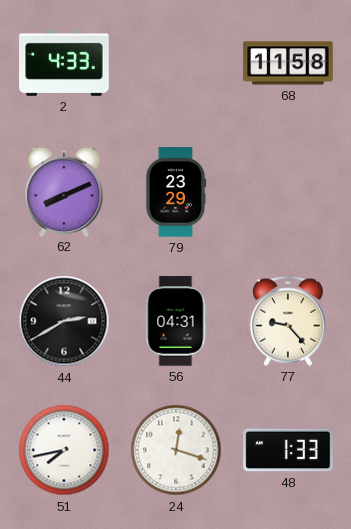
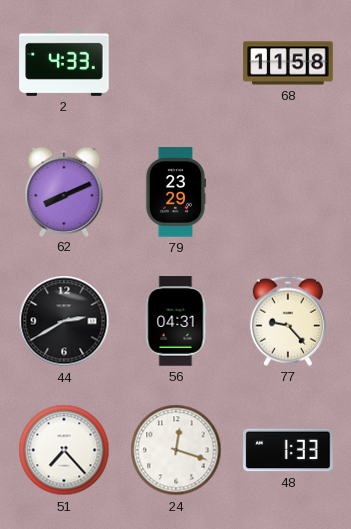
51: 7:43 -> 7:23 (64, 450)
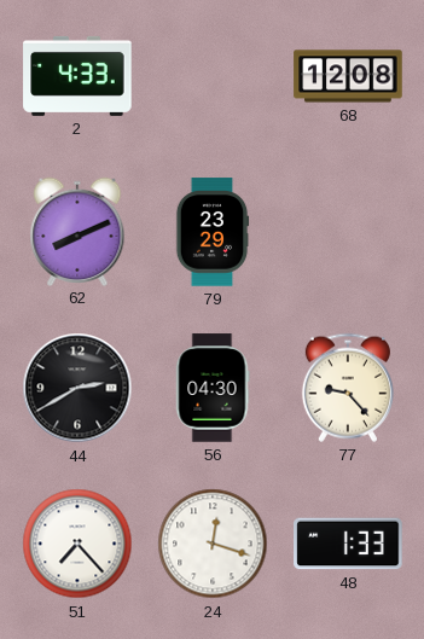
68: 11:58 -> 12:08 (348, 76)
56: 04:31 -> 04:30 (213, 388)
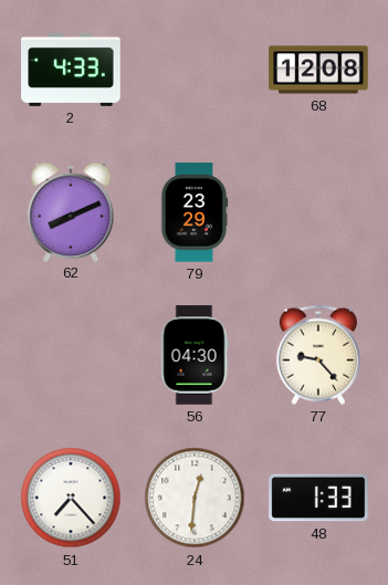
44: 2:40 -> none (77, 388)
24: 12:18 -> 12:31 (195, 498)
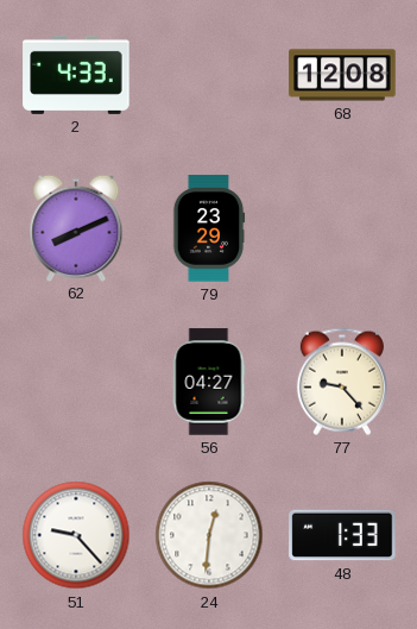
56: 04:30 -> 04:27 (209, 382)
51: 7:23 -> 9:23 (76, 535)
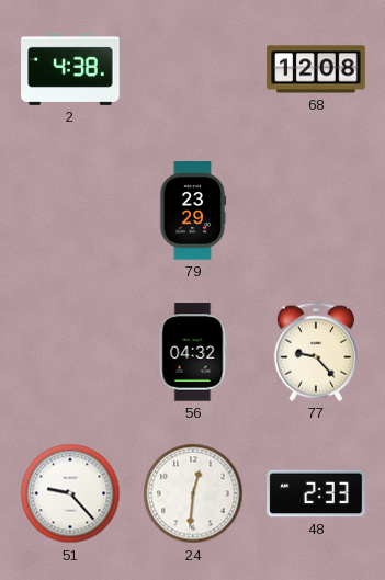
2: 4:33 -> 4:38 (70, 69)
62: 8:11 -> none (76, 227)
56: 04:27 -> 04:32 (193, 352)
48: 1:33 -> 2:33 (316, 493)
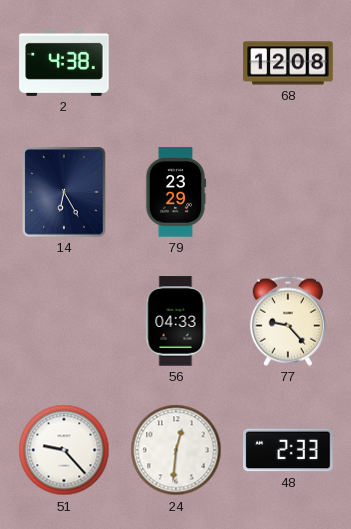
14: none -> 6:25 (64, 192)
56: 04:32 -> 04:33 (176, 321)
